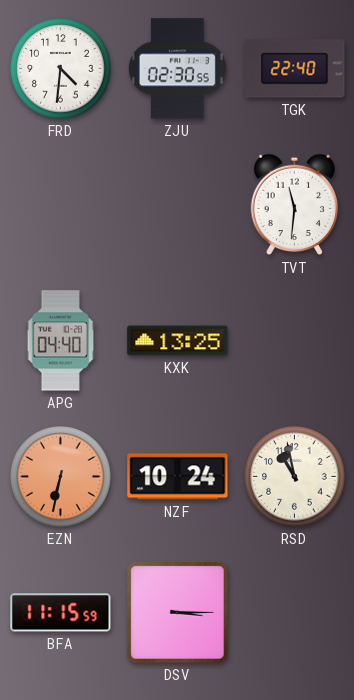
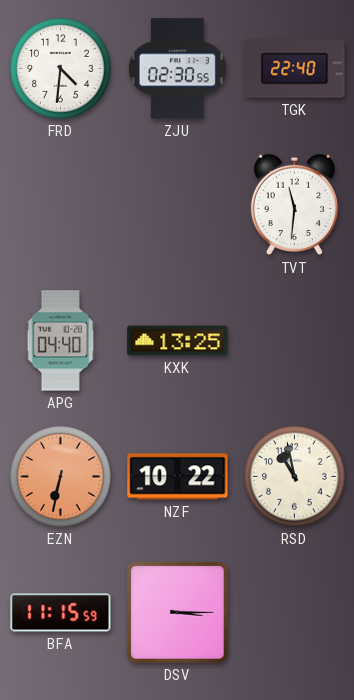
NZF: 10:24 -> 10:22 (178, 477)
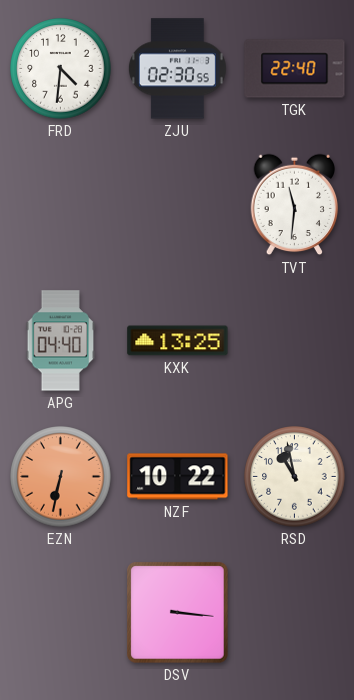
BFA: 11:15 -> none (61, 613)
DSV: 3:15 -> 3:16 (178, 613)
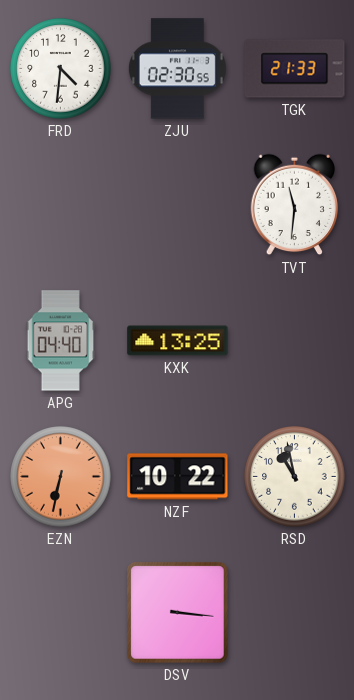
TGK: 22:40 -> 21:33 (295, 69)
